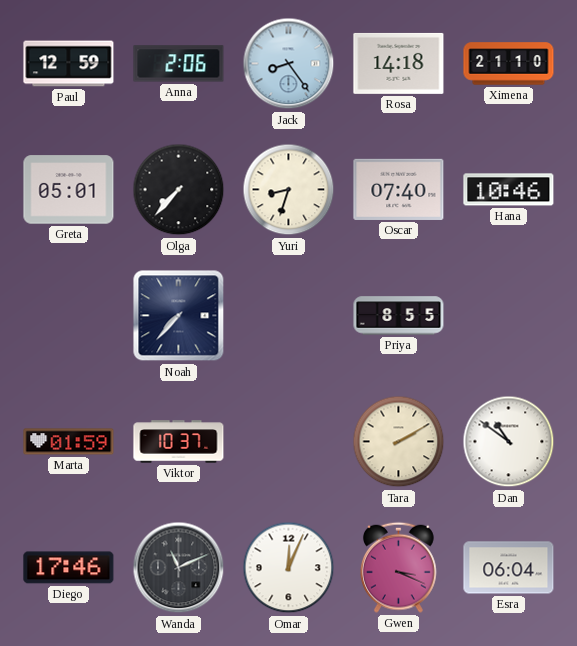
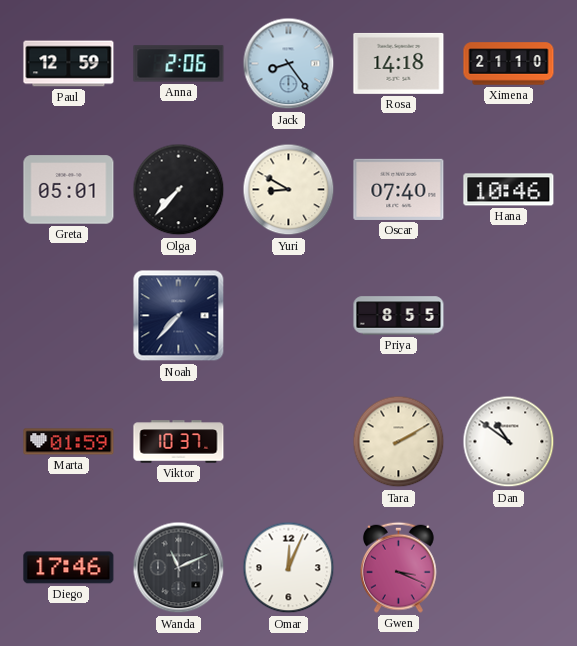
Yuri: 8:33 -> 8:50 (289, 190)
Esra: 06:04 -> none (509, 568)
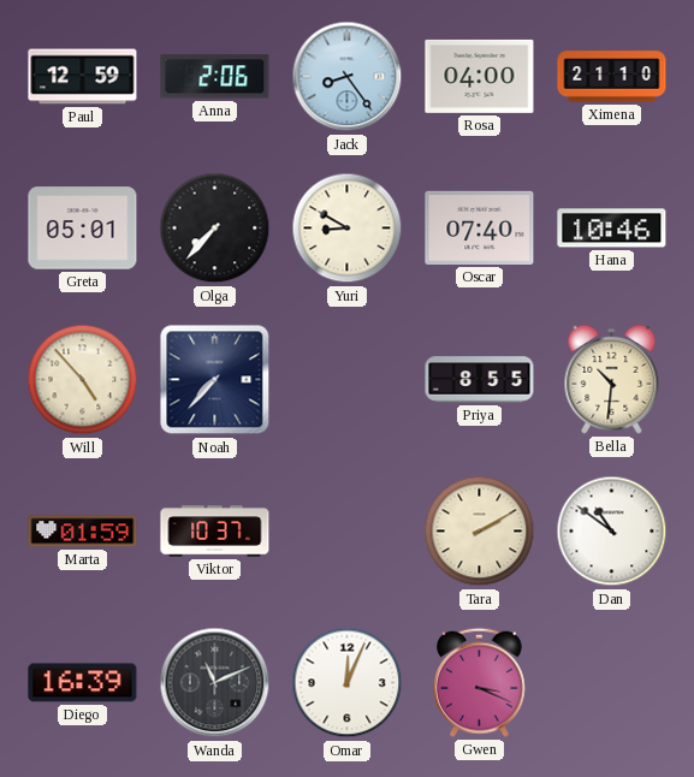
Rosa: 14:18 -> 04:00 (480, 76)
Will: none -> 4:53 (83, 380)
Bella: none -> 10:31 (612, 379)
Diego: 17:46 -> 16:39 (83, 683)
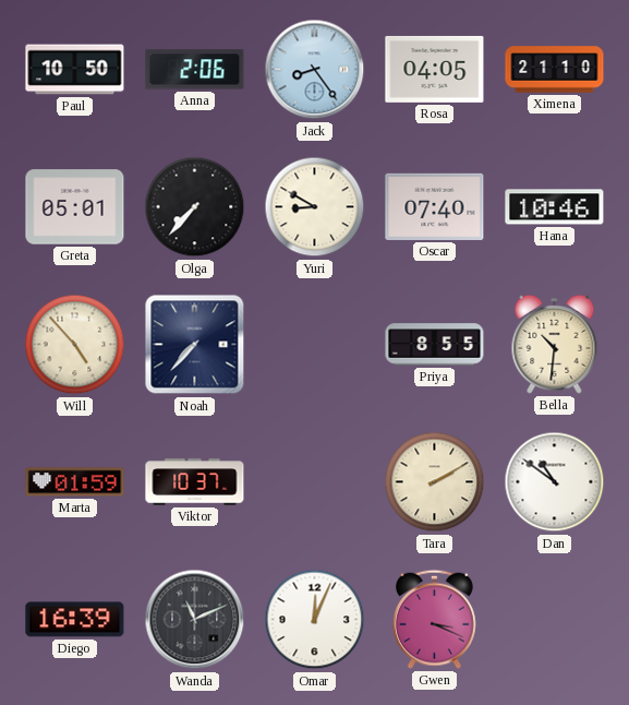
Paul: 12:59 -> 10:50 (75, 70)
Rosa: 04:00 -> 04:05 (435, 69)
